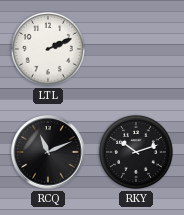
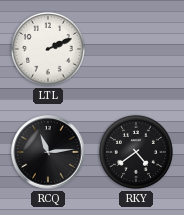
RCQ: 11:11 -> 11:14 (48, 152)
RKY: 10:12 -> 4:39 (136, 152)
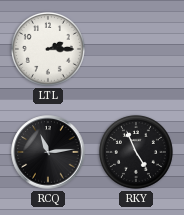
LTL: 2:11 -> 2:15 (48, 49)
RKY: 4:39 -> 4:56 (136, 152)
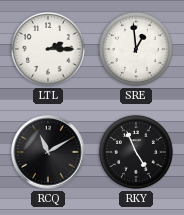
SRE: none -> 12:59 (136, 49)
RCQ: 11:14 -> 11:10 (48, 152)
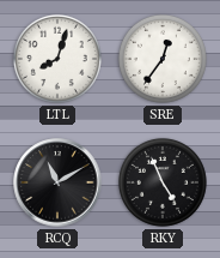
LTL: 2:15 -> 8:03 (57, 59)
SRE: 12:59 -> 12:36 (163, 59)
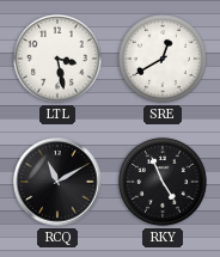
LTL: 8:03 -> 3:28 (57, 59)
SRE: 12:36 -> 12:40 (163, 59)
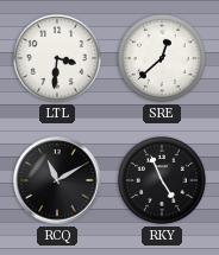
LTL: 3:28 -> 3:31 (57, 58)
SRE: 12:40 -> 12:38 (162, 58)
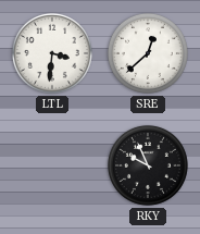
RCQ: 11:10 -> none (57, 180)
RKY: 4:56 -> 9:56 (148, 165)
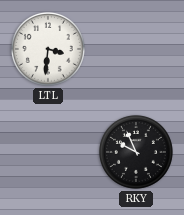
SRE: 12:38 -> none (148, 53)
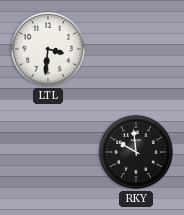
RKY: 9:56 -> 9:59 (136, 152)
